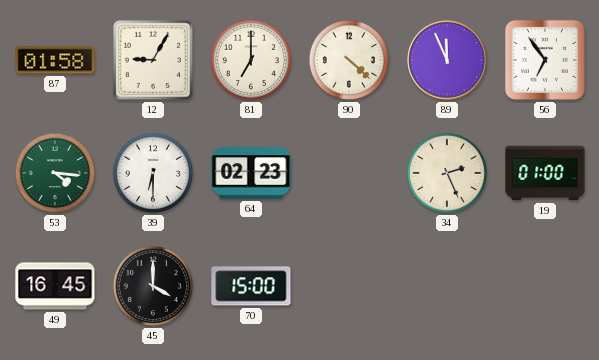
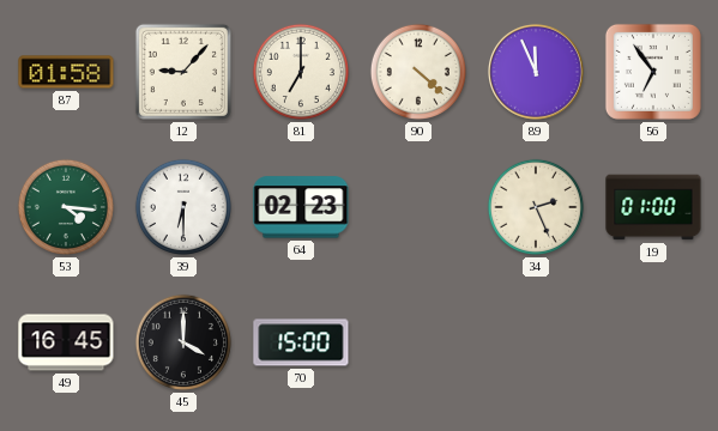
12: 9:05 -> 9:07 (183, 72)
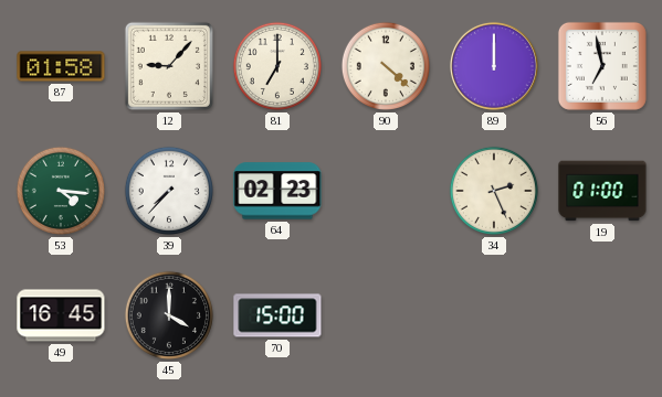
89: 11:56 -> 12:00 (494, 66)
56: 6:54 -> 6:58 (602, 66)
39: 6:30 -> 7:37 (169, 191)
